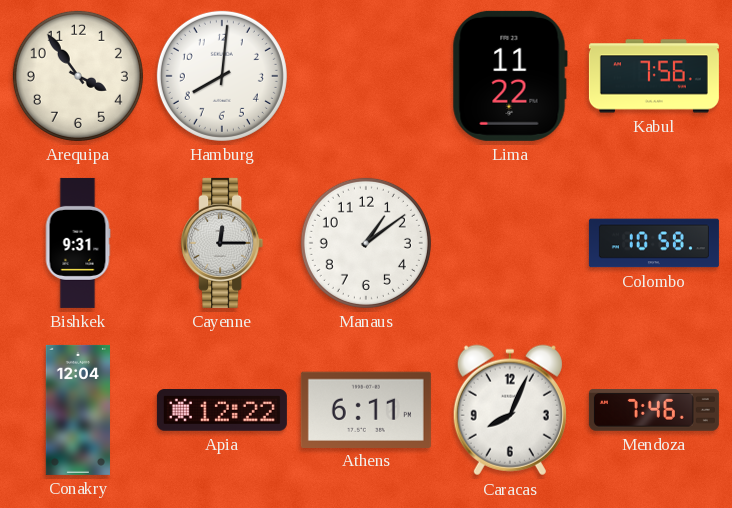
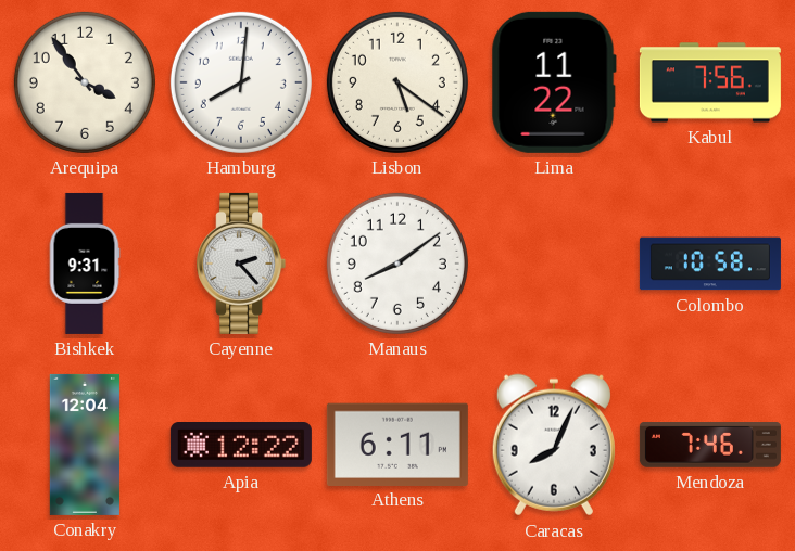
Lisbon: none -> 5:21 (397, 82)
Cayenne: 12:15 -> 2:23 (241, 264)
Manaus: 1:09 -> 8:09 (397, 264)
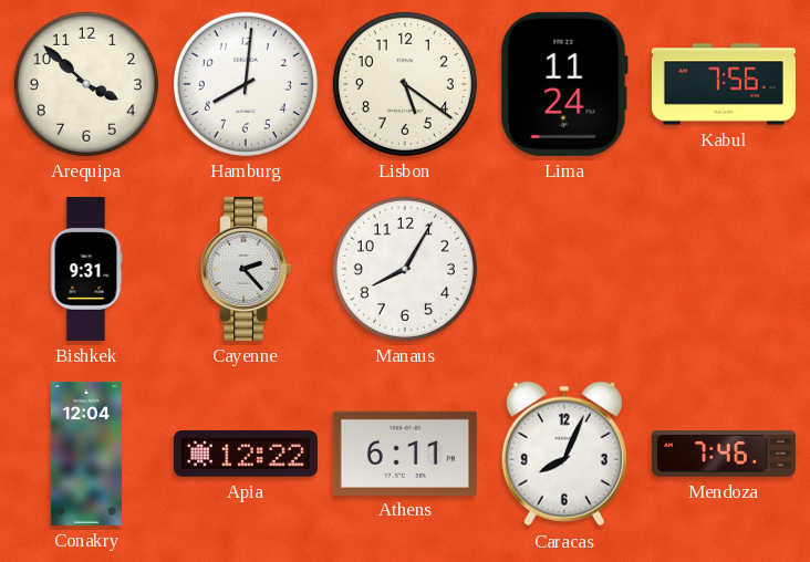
Arequipa: 3:54 -> 3:52 (86, 84)
Lima: 11:22 -> 11:24 (564, 84)
Manaus: 8:09 -> 8:05 (405, 269)
Colombo: 10:58 -> none (710, 264)
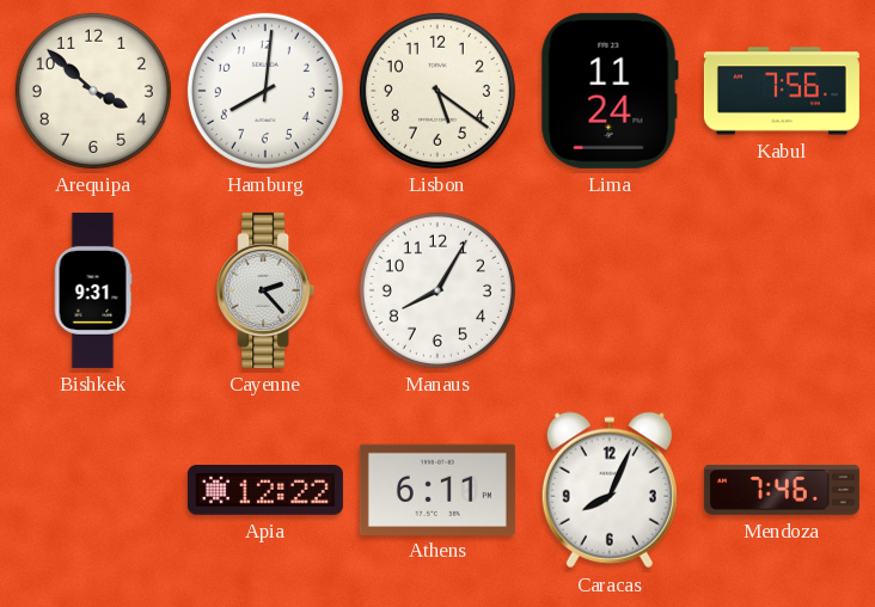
Conakry: 12:04 -> none (86, 454)
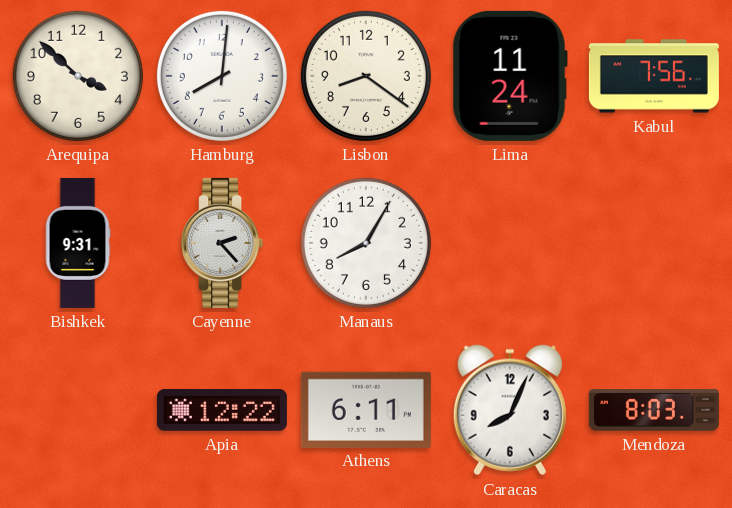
Lisbon: 5:21 -> 8:21 (366, 76)
Mendoza: 7:46 -> 8:03 (654, 410)
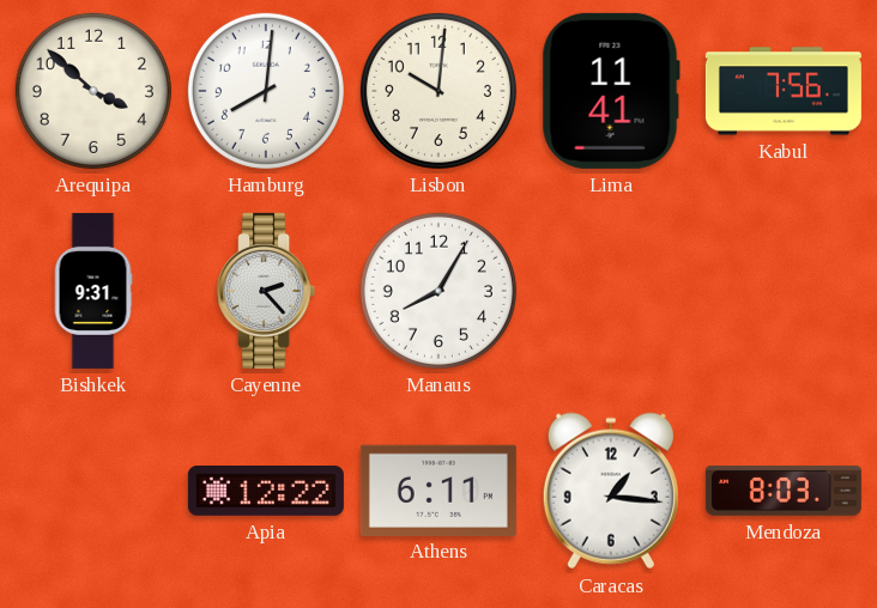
Lisbon: 8:21 -> 10:01 (438, 91)
Lima: 11:24 -> 11:41 (611, 91)
Caracas: 8:04 -> 1:16 (611, 491)
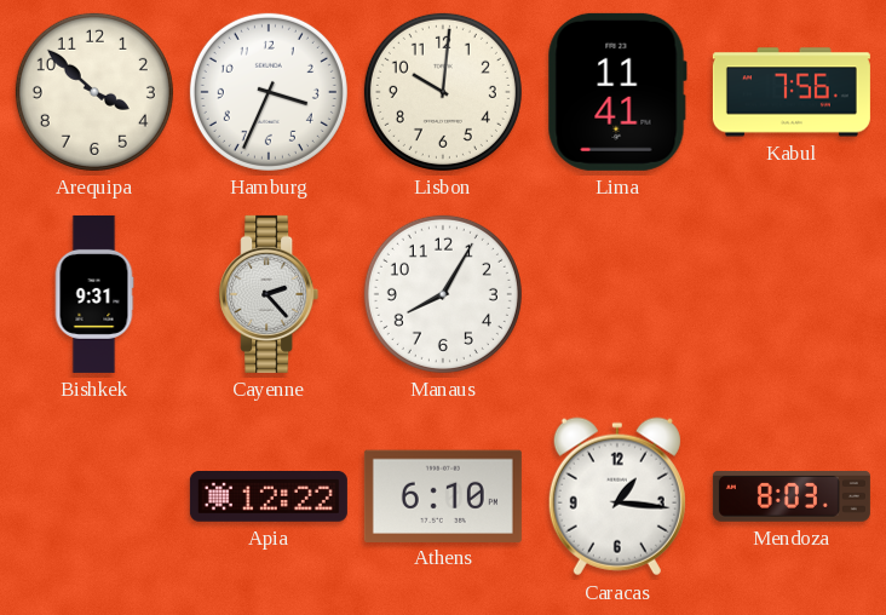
Hamburg: 8:01 -> 3:34 (269, 92)
Athens: 6:11 -> 6:10 (443, 495)
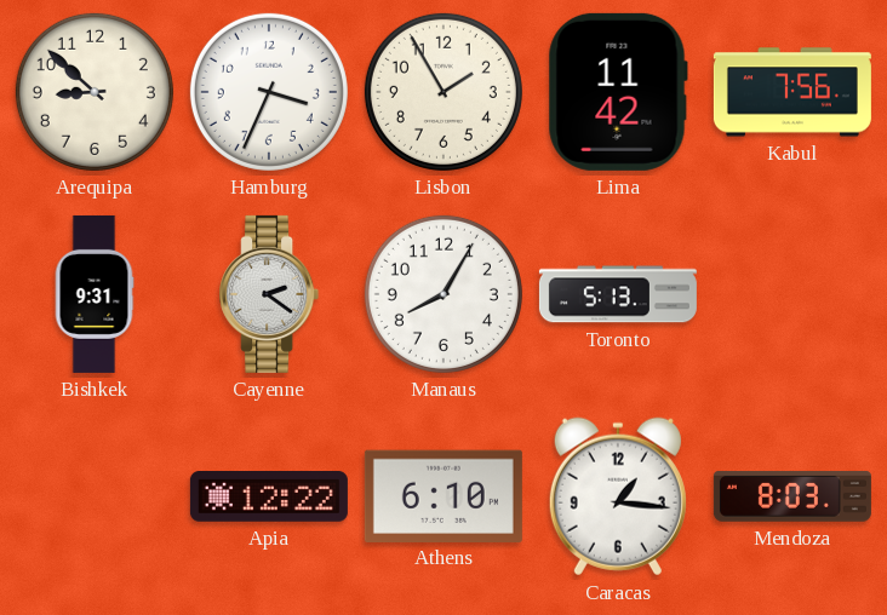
Arequipa: 3:52 -> 8:52 (95, 92)
Lisbon: 10:01 -> 1:55 (443, 92)
Lima: 11:41 -> 11:42 (618, 92)
Cayenne: 2:23 -> 2:21 (269, 294)
Toronto: none -> 5:13 (618, 294)
